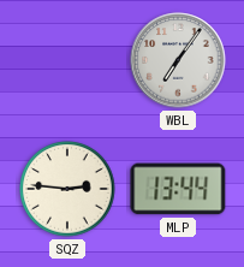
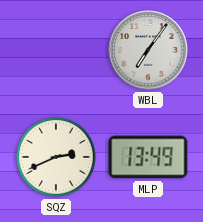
SQZ: 2:46 -> 2:41 (56, 157)
MLP: 13:44 -> 13:49 (148, 157)
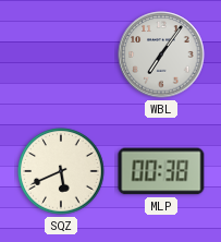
SQZ: 2:41 -> 5:41 (61, 171)
MLP: 13:49 -> 00:38 (161, 171)
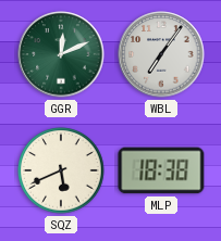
GGR: none -> 12:11 (61, 54)
MLP: 00:38 -> 18:38 (161, 170)
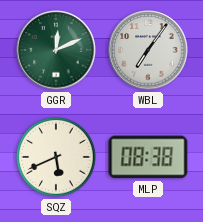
MLP: 18:38 -> 08:38 (148, 157)
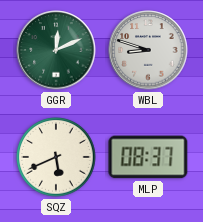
WBL: 7:06 -> 8:48 (148, 50)
MLP: 08:38 -> 08:37 (148, 157)
